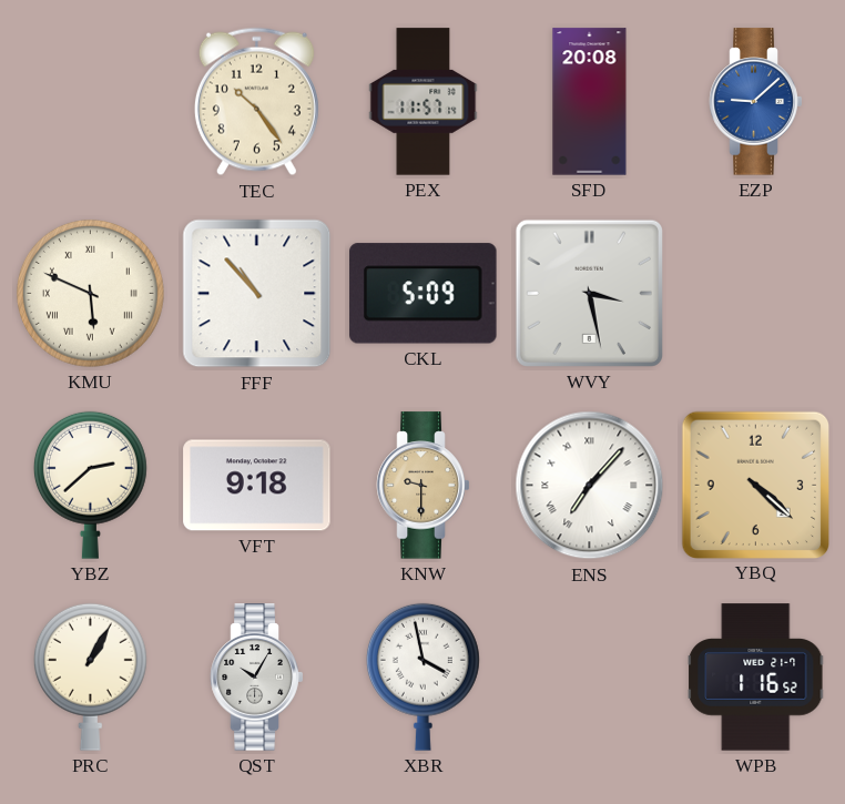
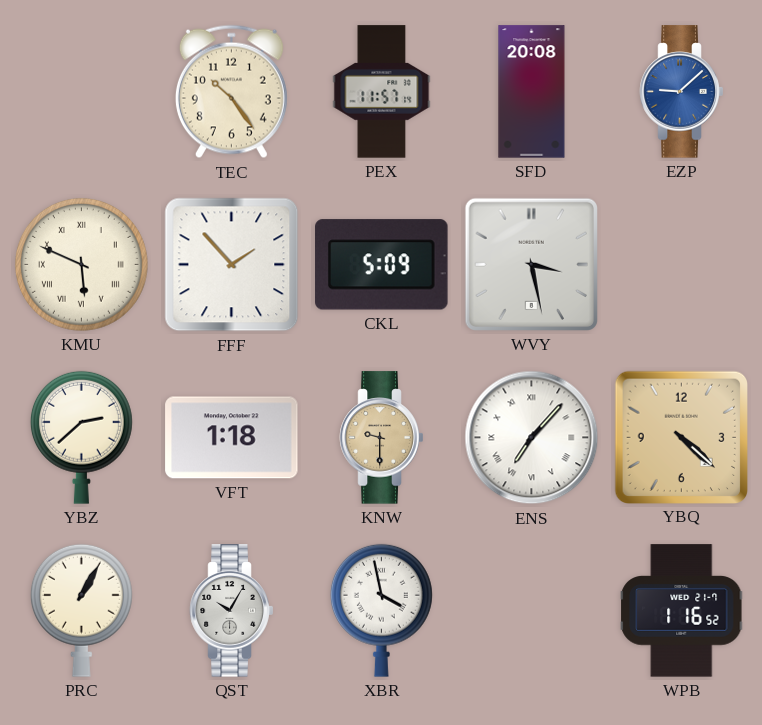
FFF: 10:53 -> 1:53 (232, 265)
VFT: 9:18 -> 1:18 (232, 438)
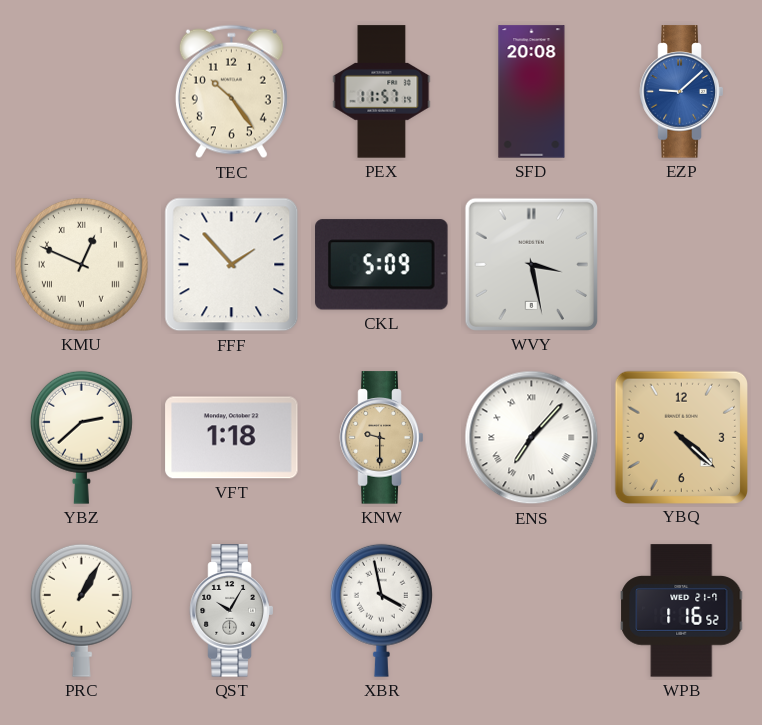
KMU: 5:49 -> 12:49 (81, 264)
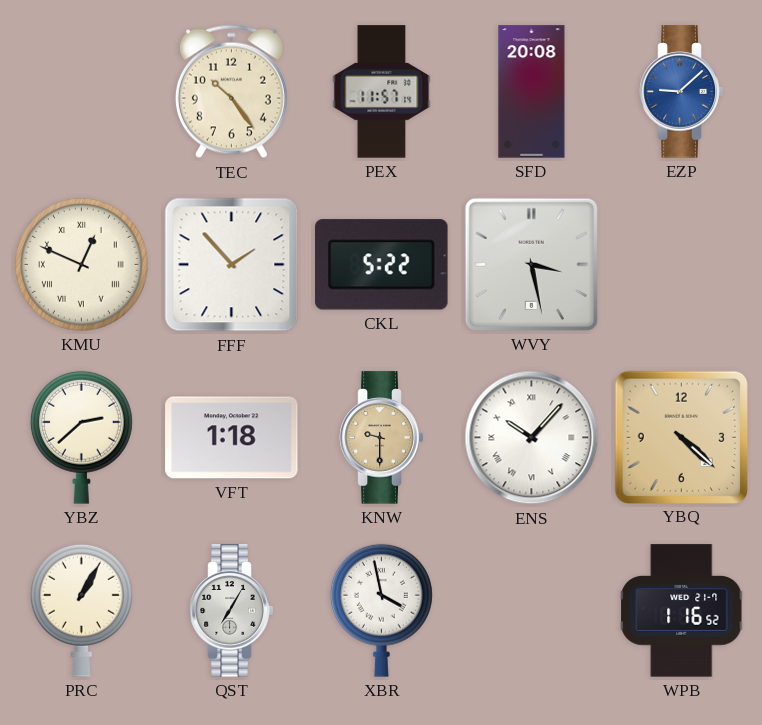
CKL: 5:09 -> 5:22 (382, 265)
ENS: 7:07 -> 10:07 (532, 438)
QST: 10:05 -> 7:05 (232, 611)
